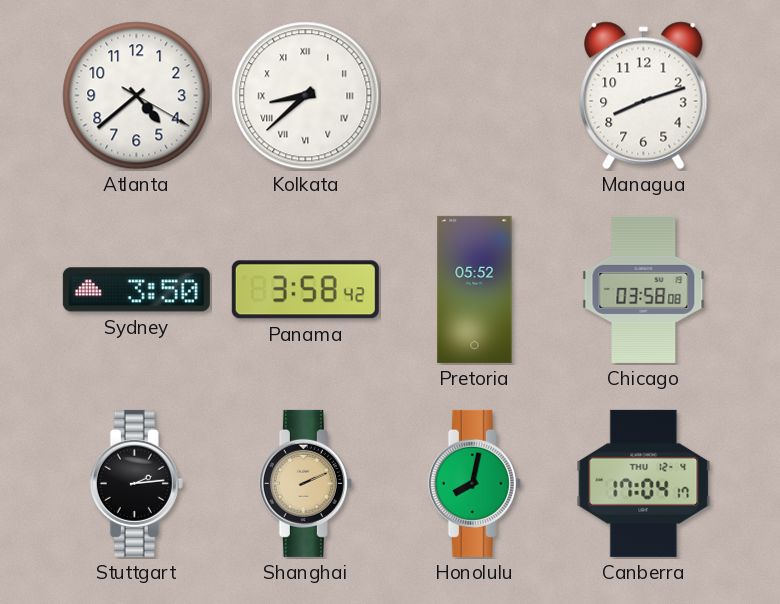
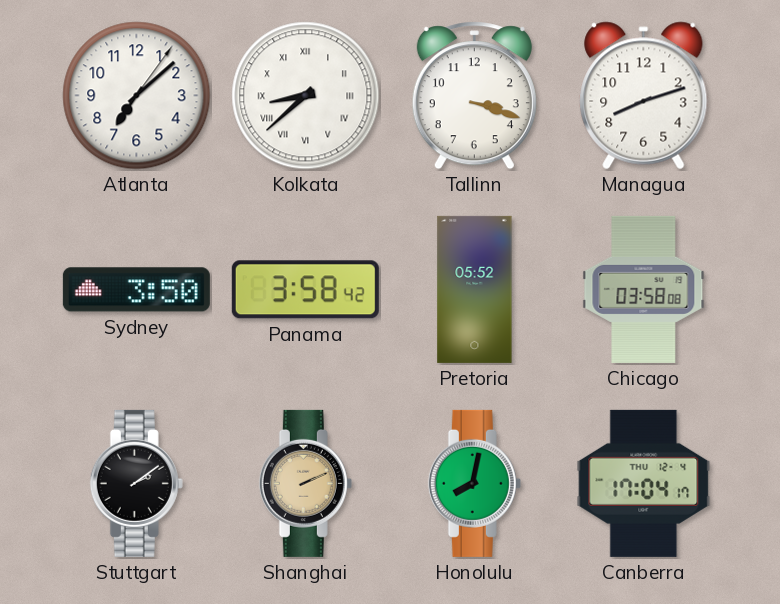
Atlanta: 4:38 -> 7:08 (137, 96)
Tallinn: none -> 3:18 (474, 96)
Stuttgart: 2:14 -> 2:09 (136, 483)
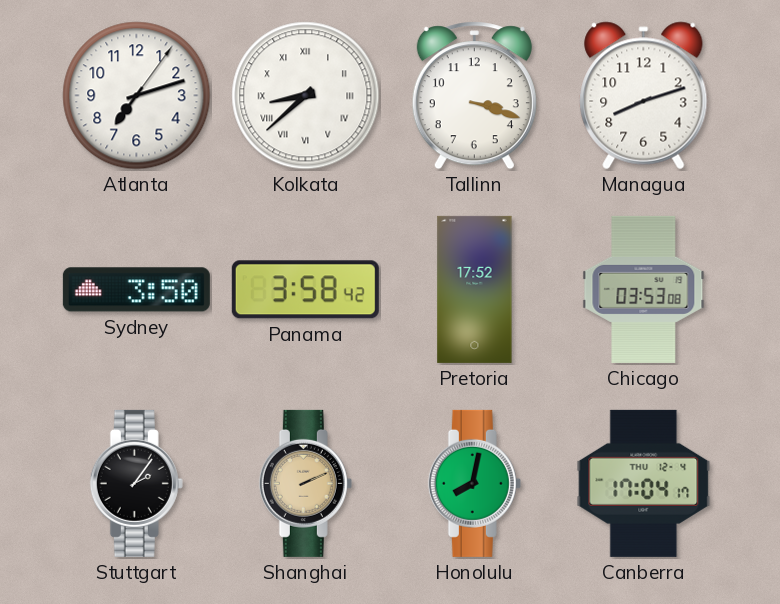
Atlanta: 7:08 -> 7:12 (137, 96)
Pretoria: 05:52 -> 17:52 (475, 289)
Chicago: 03:58 -> 03:53 (644, 289)
Stuttgart: 2:09 -> 2:06 (136, 483)
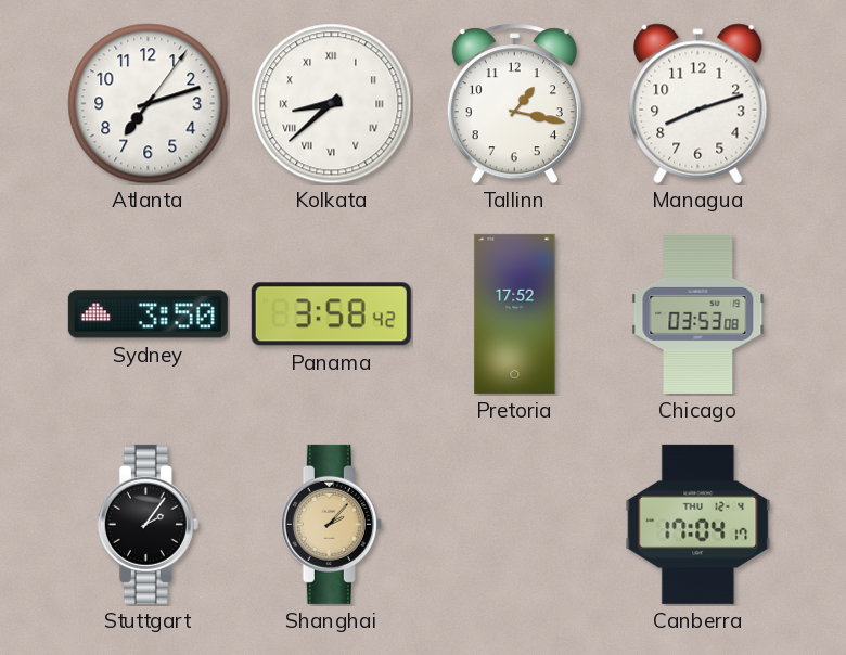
Tallinn: 3:18 -> 1:17 (514, 104)
Shanghai: 2:11 -> 2:07 (331, 524)
Honolulu: 8:02 -> none (474, 483)
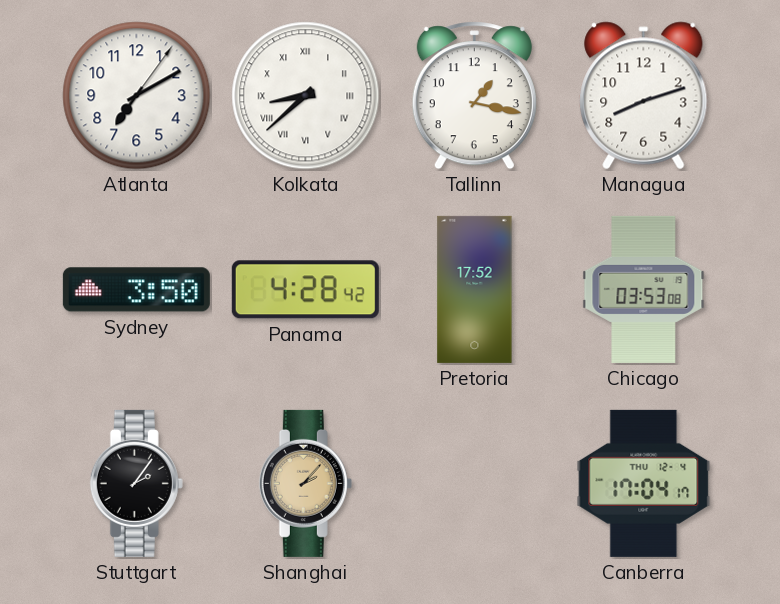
Atlanta: 7:12 -> 7:10 (137, 96)
Panama: 3:58 -> 4:28 (305, 290)
